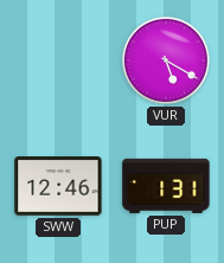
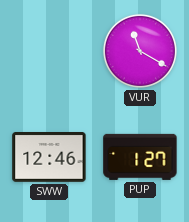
VUR: 5:20 -> 11:20 (140, 51)
PUP: 1:31 -> 1:27 (140, 157)
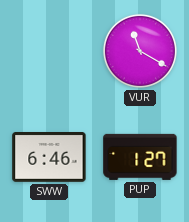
SWW: 12:46 -> 6:46 (49, 158)
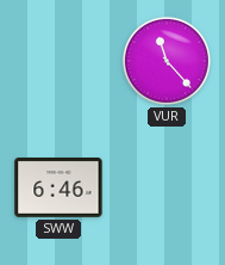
VUR: 11:20 -> 11:23 (167, 61)
PUP: 1:27 -> none (140, 157)
